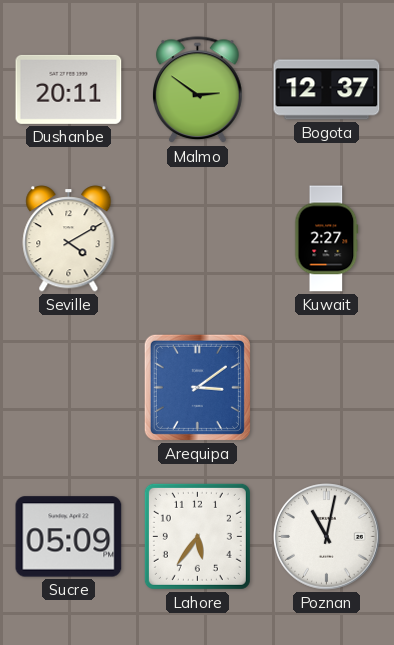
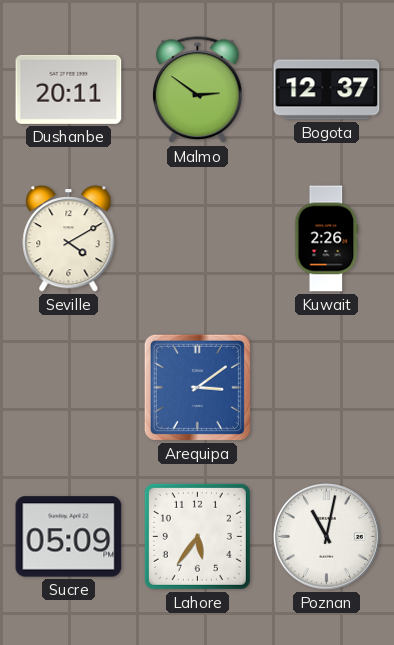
Kuwait: 2:27 -> 2:26 (327, 239)
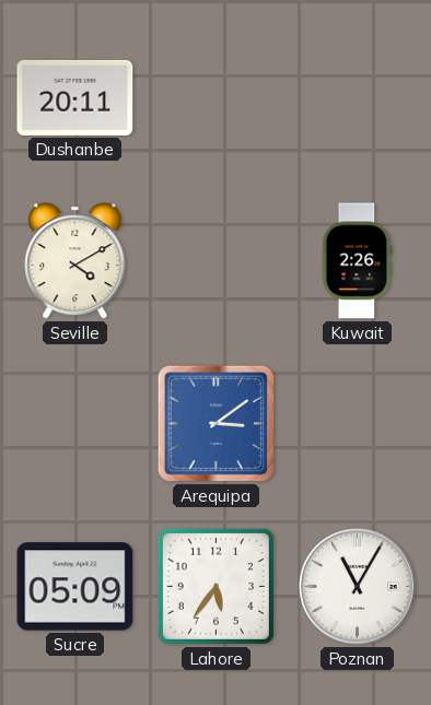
Malmo: 2:51 -> none (198, 90)
Bogota: 12:37 -> none (327, 90)
Poznan: 11:02 -> 11:05 (358, 587)
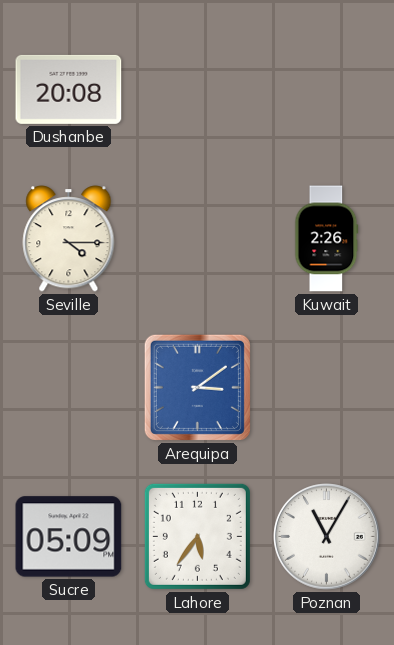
Dushanbe: 20:11 -> 20:08 (69, 89)
Seville: 4:10 -> 4:15 (69, 239)
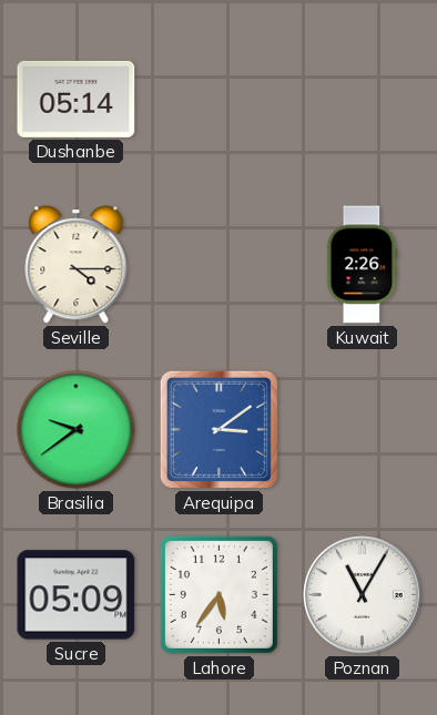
Dushanbe: 20:08 -> 05:14 (77, 99)
Brasilia: none -> 9:39 (77, 430)
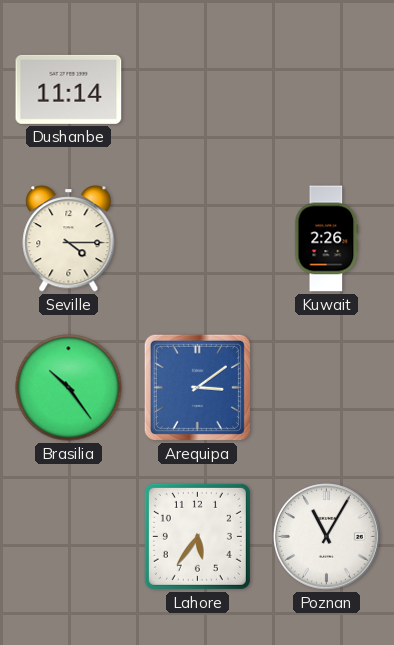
Dushanbe: 05:14 -> 11:14 (69, 89)
Brasilia: 9:39 -> 10:24 (69, 388)
Sucre: 05:09 -> none (77, 595)
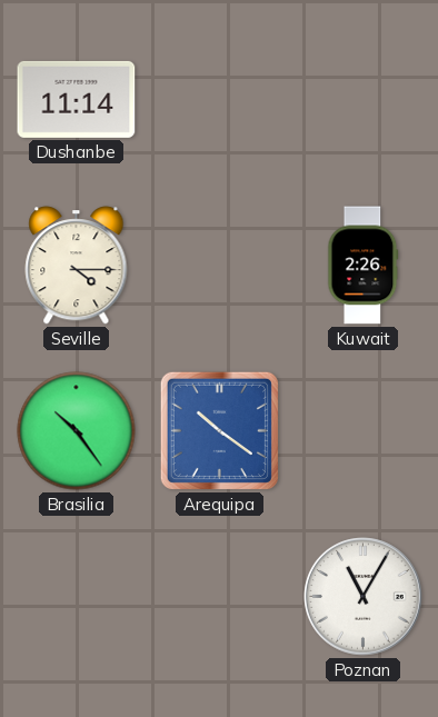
Arequipa: 3:09 -> 10:21 (219, 430)
Lahore: 5:36 -> none (197, 536)
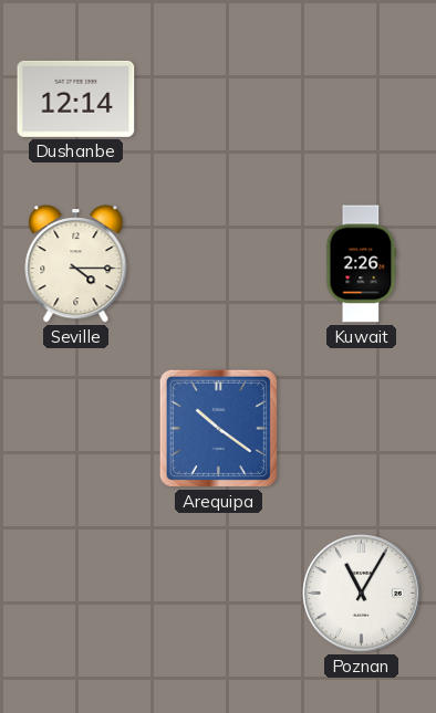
Dushanbe: 11:14 -> 12:14 (76, 98)
Brasilia: 10:24 -> none (77, 431)
